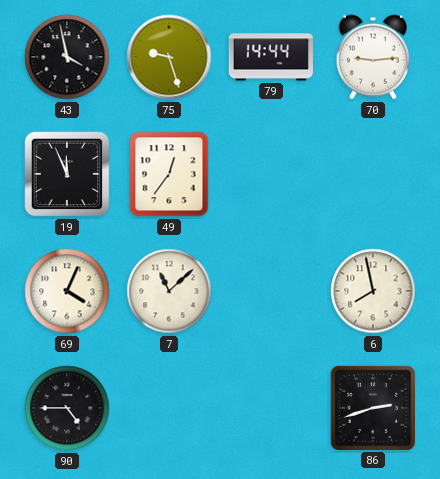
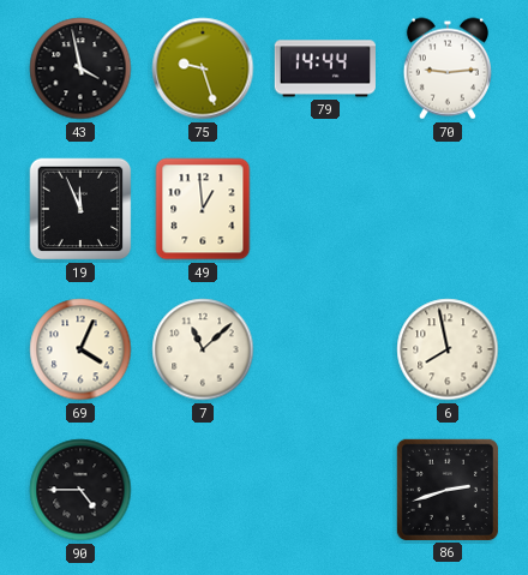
49: 12:36 -> 12:59 (203, 209)
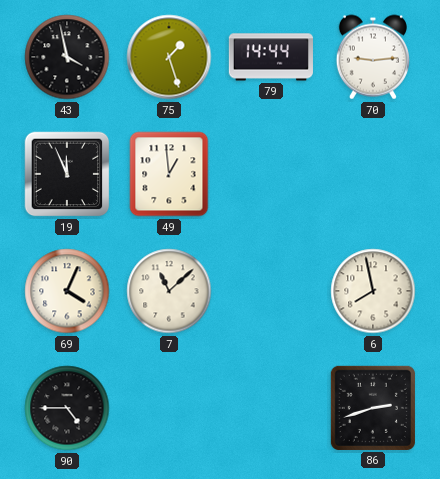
75: 9:27 -> 1:27 (169, 57)
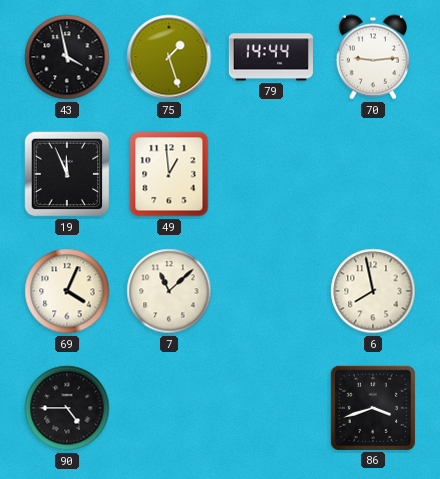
86: 2:42 -> 3:42 (373, 408)
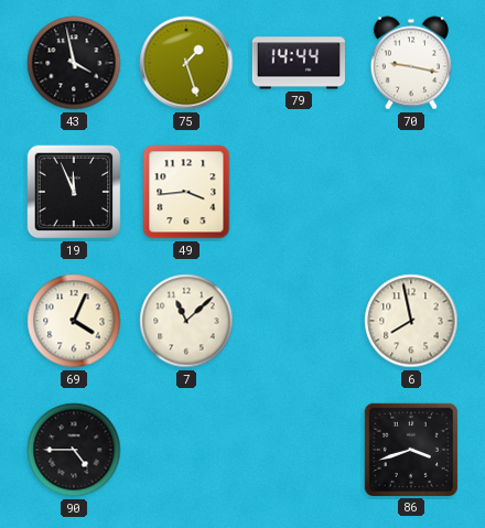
70: 9:14 -> 9:17 (411, 63)
49: 12:59 -> 3:44 (186, 192)
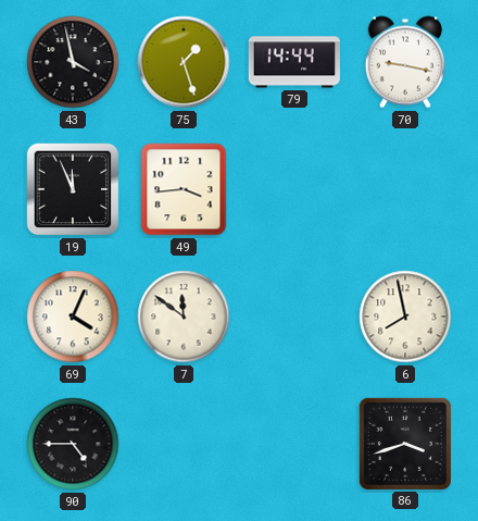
7: 11:08 -> 11:51 (184, 317)
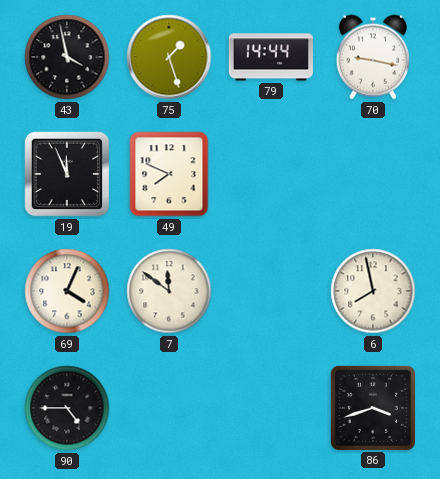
49: 3:44 -> 7:49 (169, 174)
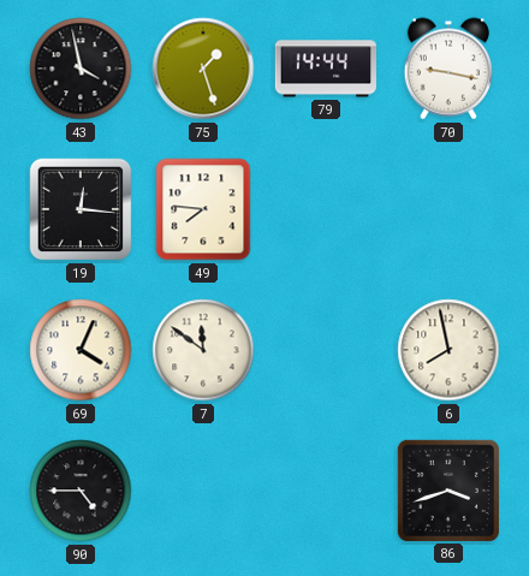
19: 11:56 -> 12:16 (81, 209)
49: 7:49 -> 7:46 (203, 209)
